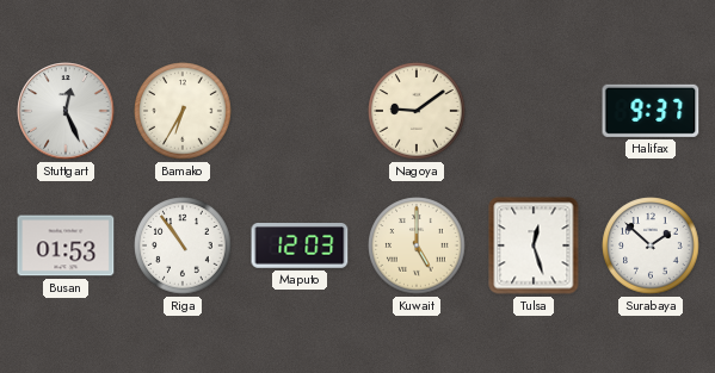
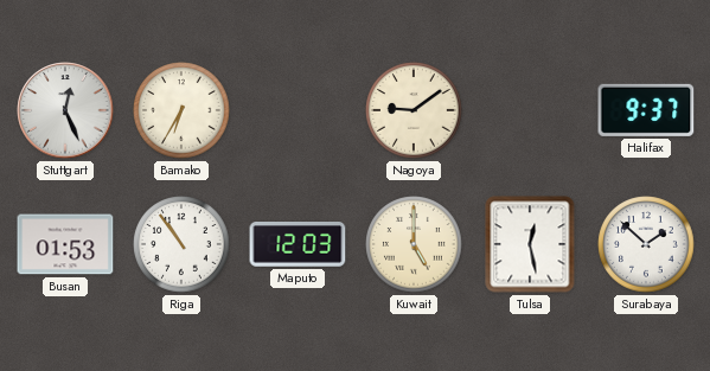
Tulsa: 12:27 -> 12:28 (530, 244)
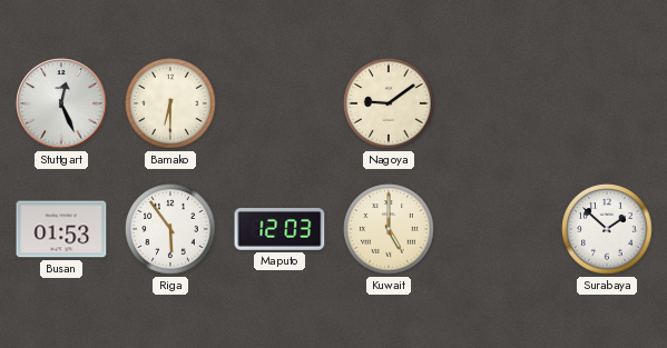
Bamako: 6:35 -> 6:30 (170, 103)
Halifax: 9:37 -> none (646, 110)
Riga: 10:54 -> 5:54 (170, 229)
Tulsa: 12:28 -> none (530, 244)
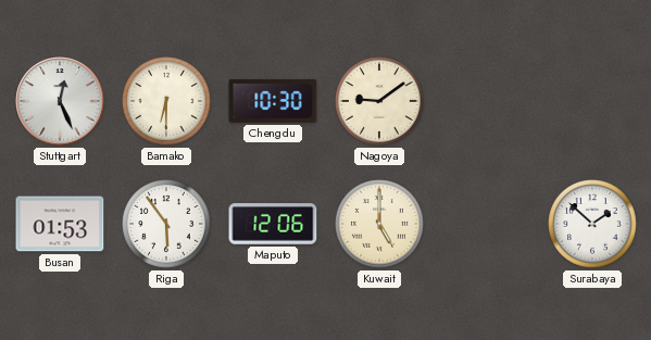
Chengdu: none -> 10:30 (273, 101)
Maputo: 12:03 -> 12:06 (273, 225)
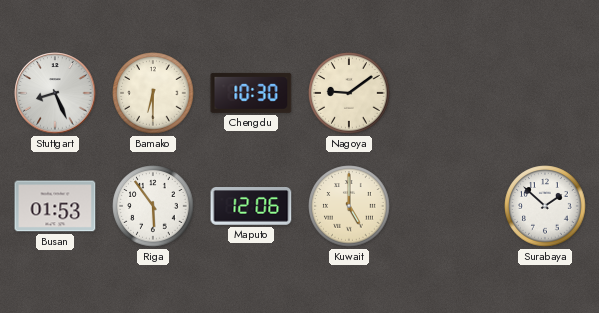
Stuttgart: 12:26 -> 8:26 (55, 93)
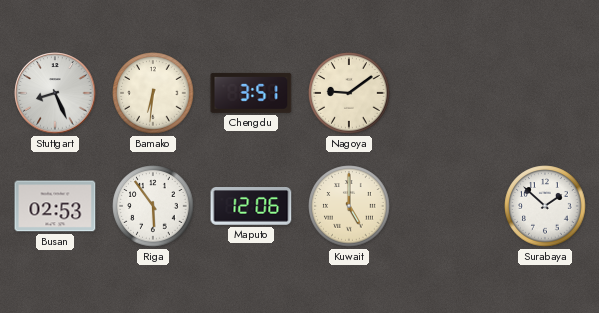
Bamako: 6:30 -> 6:31 (153, 93)
Chengdu: 10:30 -> 3:51 (251, 93)
Busan: 01:53 -> 02:53 (55, 206)
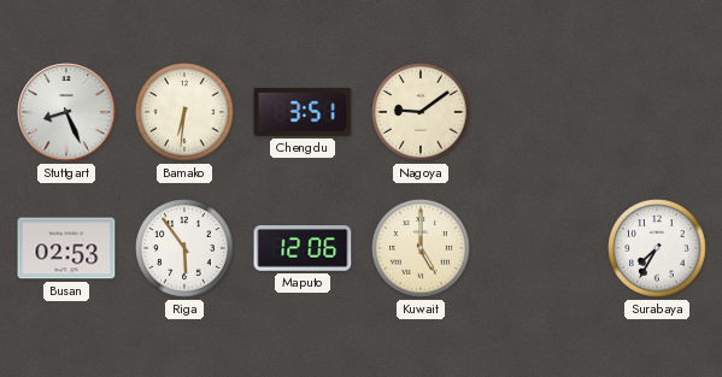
Surabaya: 1:52 -> 7:35 (657, 248)
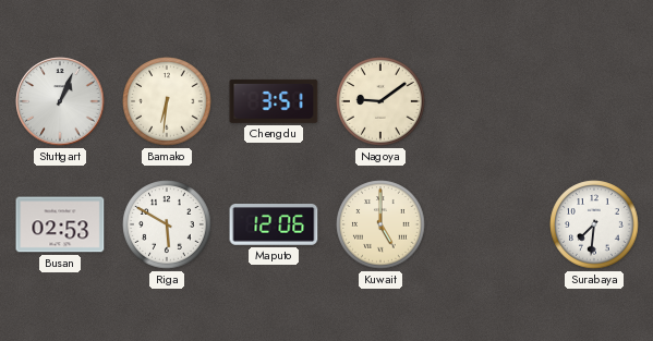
Stuttgart: 8:26 -> 1:04 (60, 101)
Riga: 5:54 -> 5:50 (167, 224)
Surabaya: 7:35 -> 7:31 (594, 224)
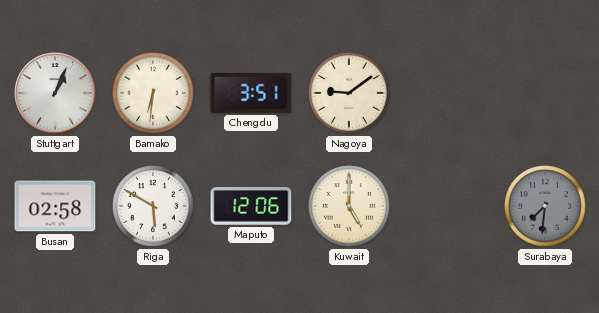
Busan: 02:53 -> 02:58 (55, 206)
Surabaya dial: white -> grey (545, 206)
